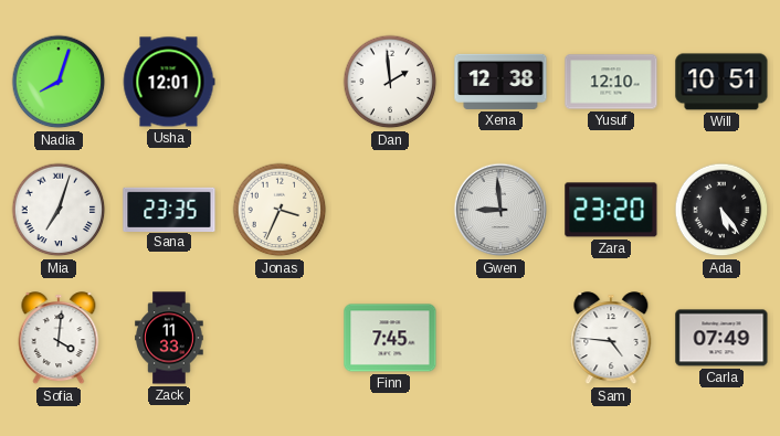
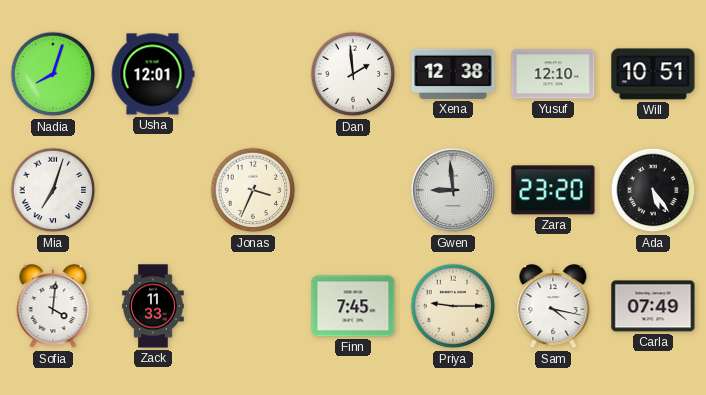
Sana: 23:35 -> none (169, 209)
Priya: none -> 9:15 (453, 306)
Sam: 4:46 -> 4:17 (553, 307)
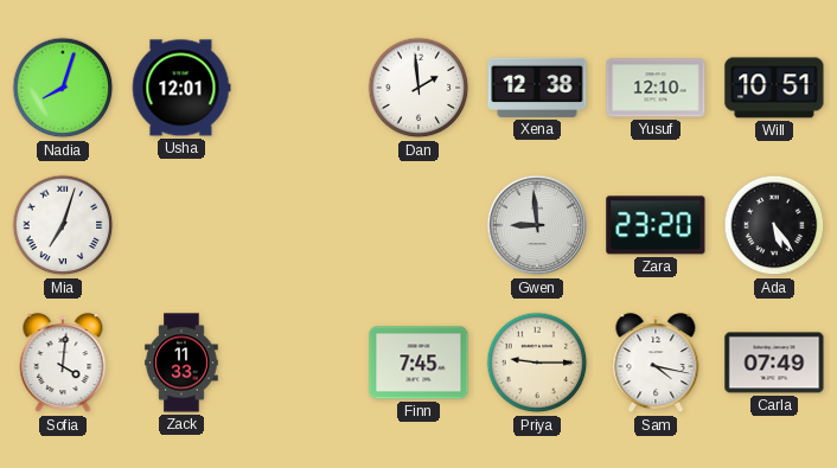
Jonas: 3:34 -> none (253, 190)
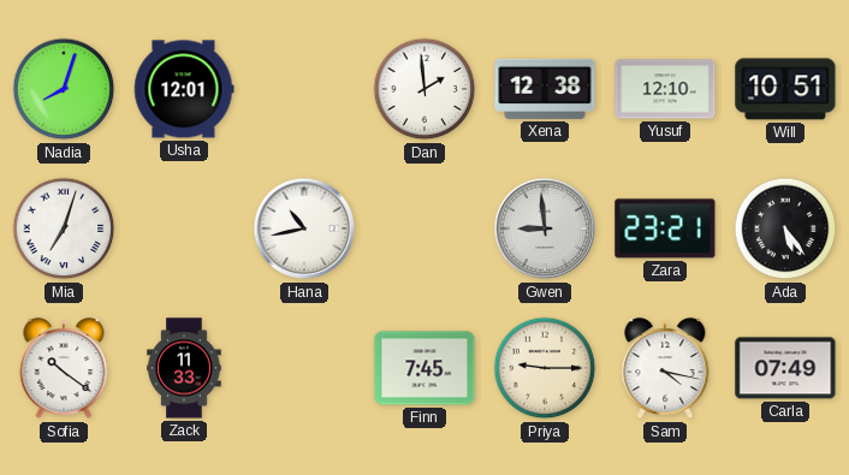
Hana: none -> 10:43 (304, 228)
Zara: 23:20 -> 23:21 (665, 228)
Sofia: 4:01 -> 10:21 (64, 369)
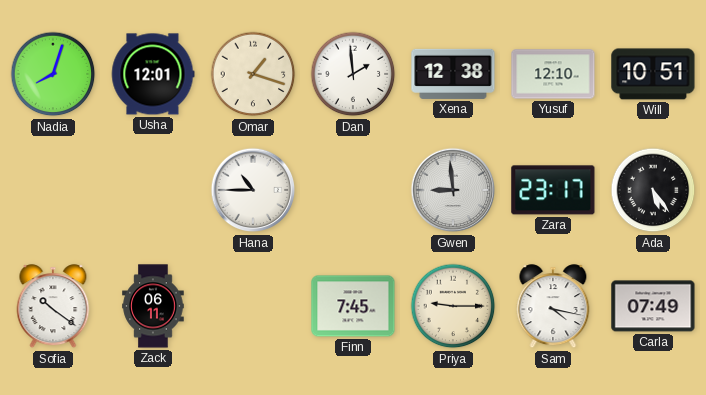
Omar: none -> 1:18 (253, 74)
Mia: 7:03 -> none (64, 228)
Hana: 10:43 -> 10:45 (253, 190)
Zara: 23:21 -> 23:17 (553, 190)
Zack: 11:33 -> 06:11 (153, 306)
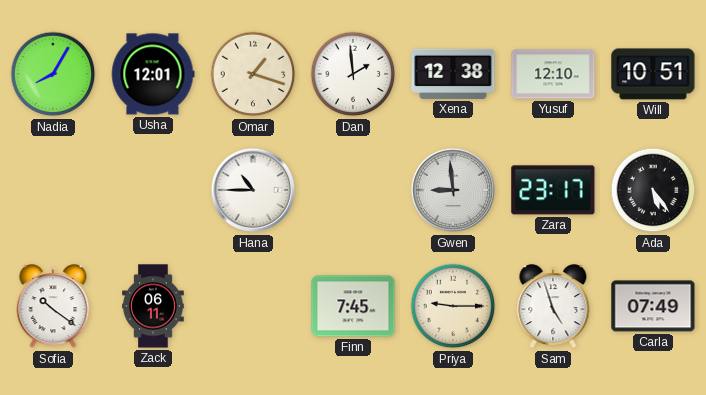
Nadia: 8:03 -> 8:05 (53, 74)
Sam: 4:17 -> 4:57 (553, 307)
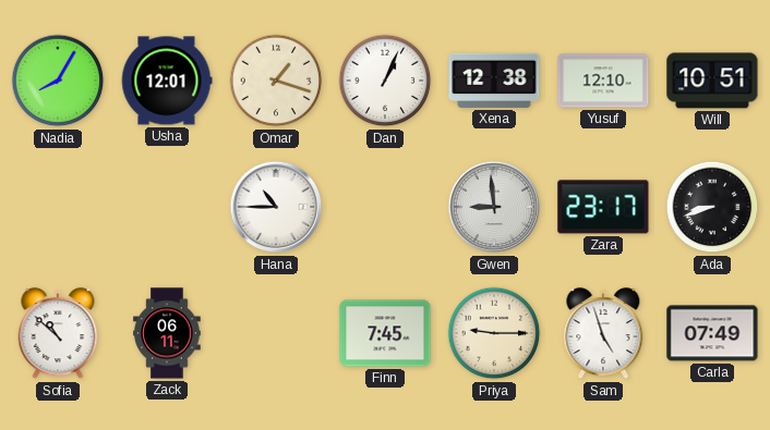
Dan: 1:59 -> 1:04 (385, 81)
Ada: 5:24 -> 8:42 (712, 207)
Sofia: 10:21 -> 10:52 (58, 334)
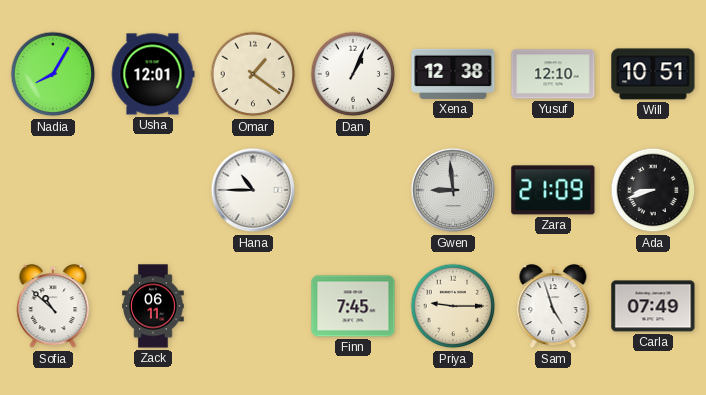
Omar: 1:18 -> 1:21 (253, 74)
Zara: 23:17 -> 21:09 (553, 190)
